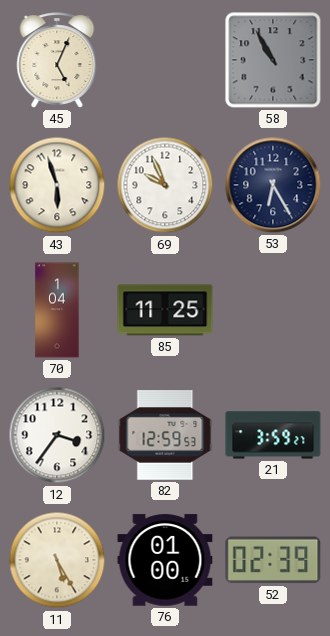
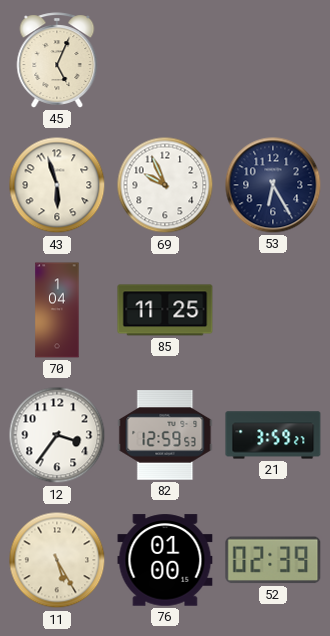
58: 10:55 -> none (273, 60)
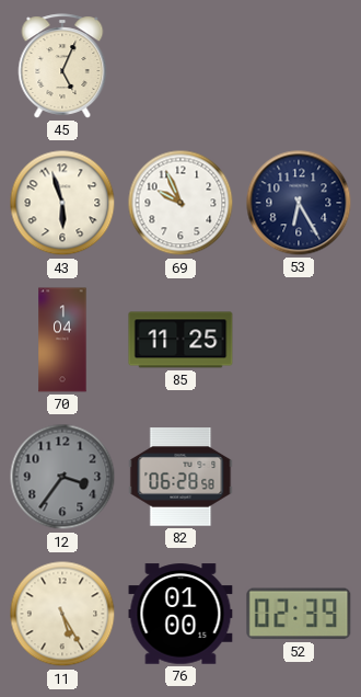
12 dial: white -> grey (62, 477)
82: 12:59 -> 06:28 (180, 477)
21: 3:59 -> none (273, 435)
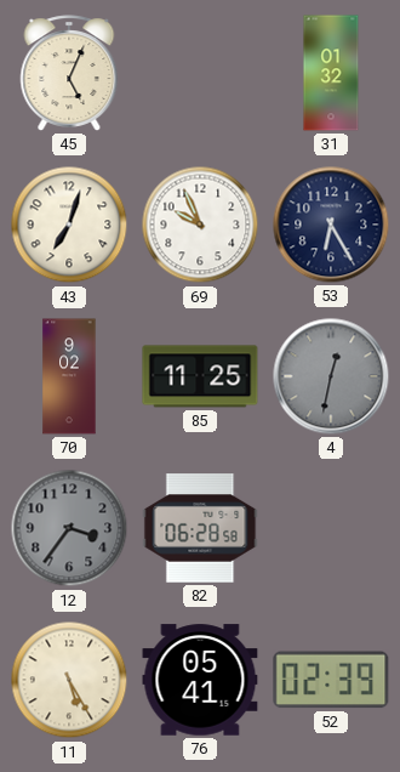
31: none -> 01:32 (331, 73)
43: 5:57 -> 7:03 (69, 225)
70: 1:04 -> 9:02 (69, 376)
4: none -> 12:32 (331, 376)
76: 01:00 -> 05:41 (200, 680)
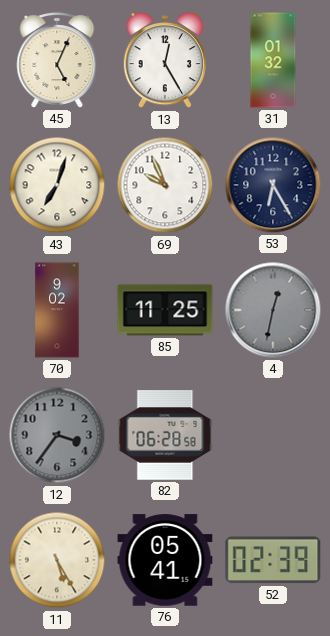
13: none -> 12:25 (165, 61)
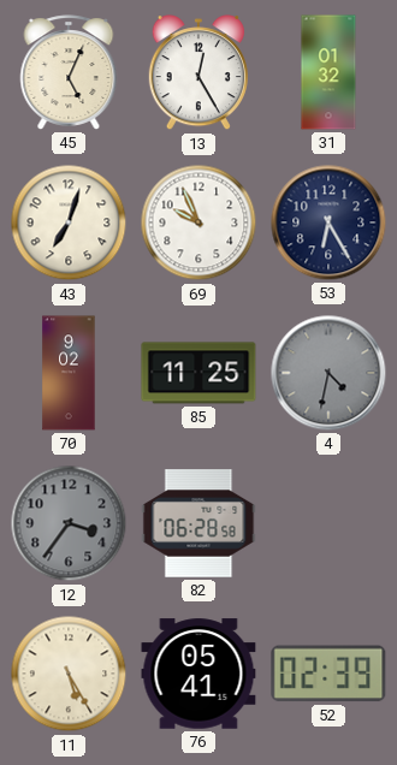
4: 12:32 -> 4:32 (328, 373)
